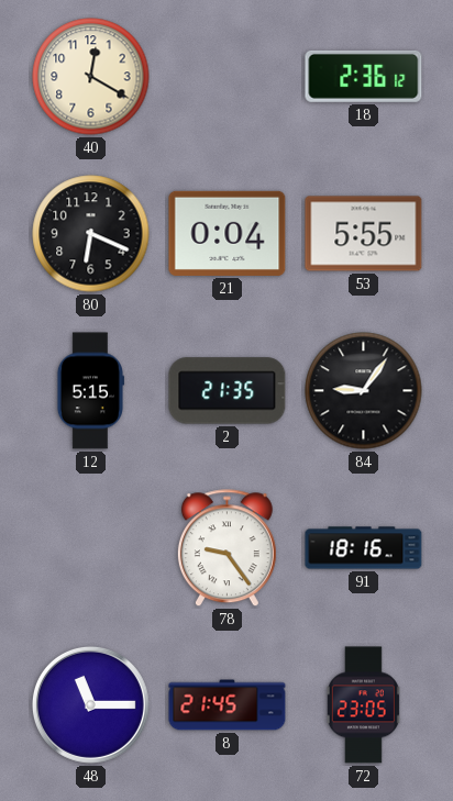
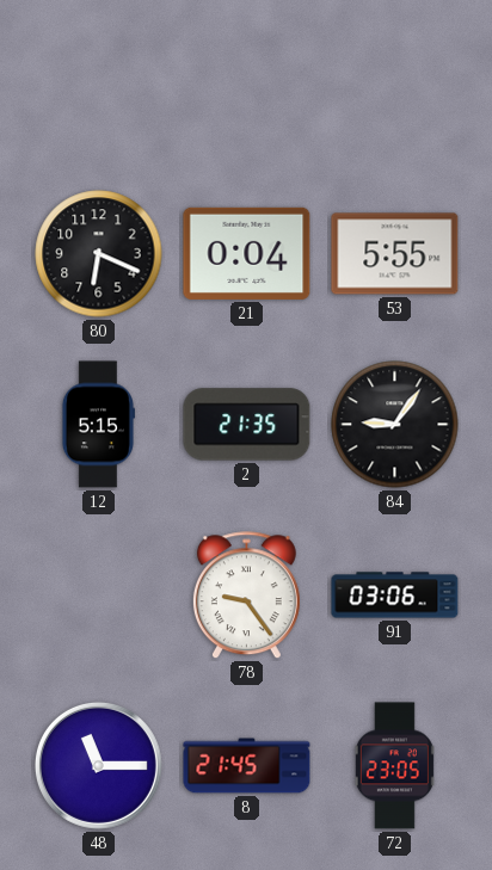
40: 12:20 -> none (91, 77)
18: 2:36 -> none (364, 76)
91: 18:16 -> 03:06 (395, 596)
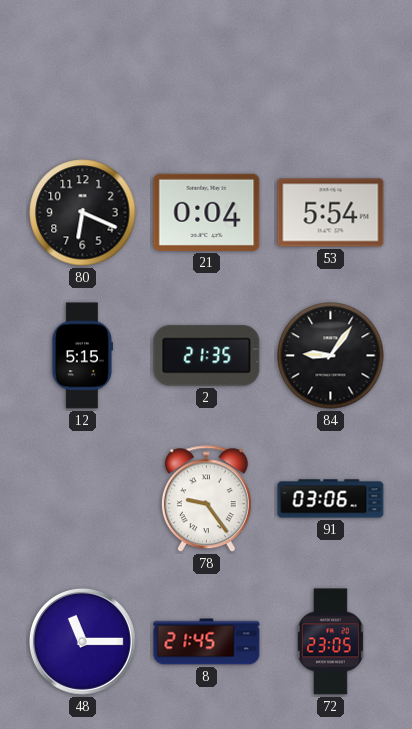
53: 5:55 -> 5:54 (331, 213)
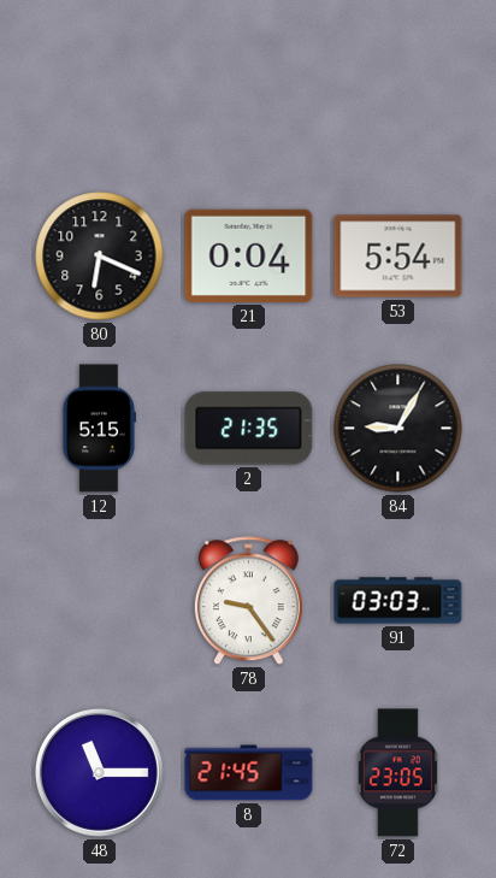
84: 9:06 -> 9:05 (398, 429)
91: 03:06 -> 03:03 (398, 601)
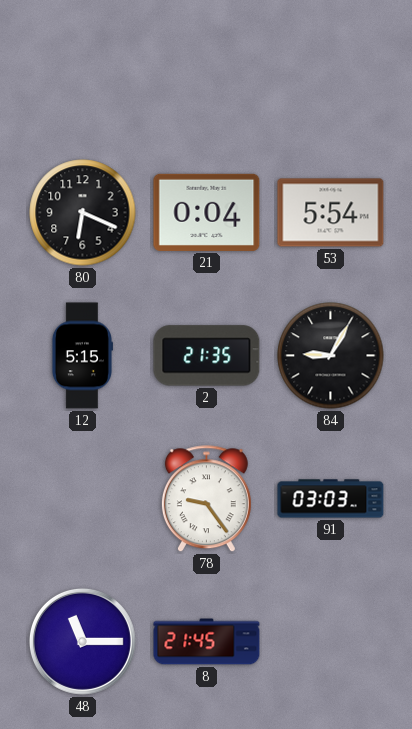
72: 23:05 -> none (397, 773)
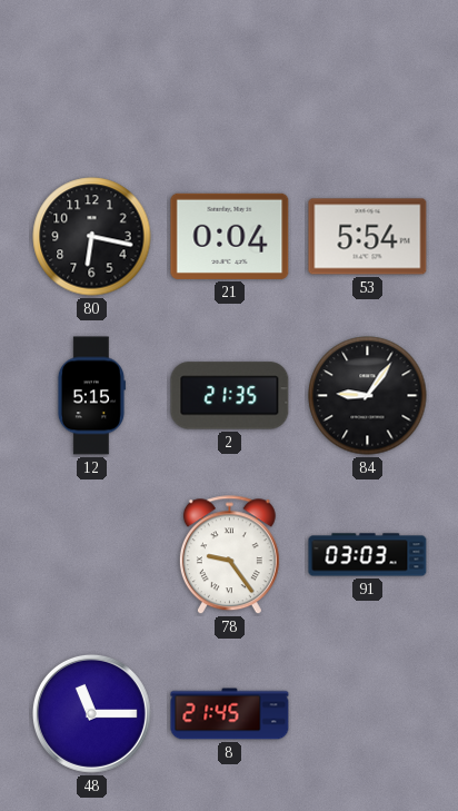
80: 6:19 -> 6:17 (92, 237)
84: 9:05 -> 9:06 (368, 396)
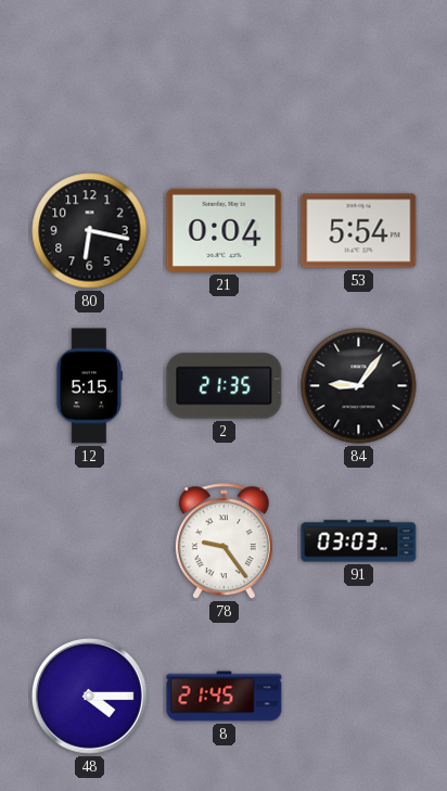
48: 11:15 -> 4:15 (89, 696)
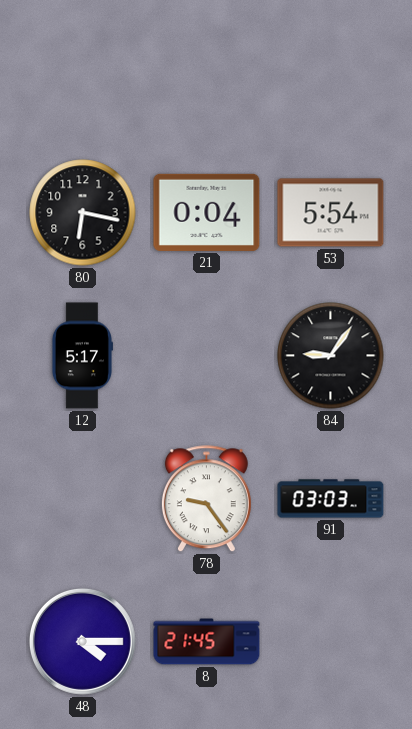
12: 5:15 -> 5:17 (82, 356)
2: 21:35 -> none (225, 386)
